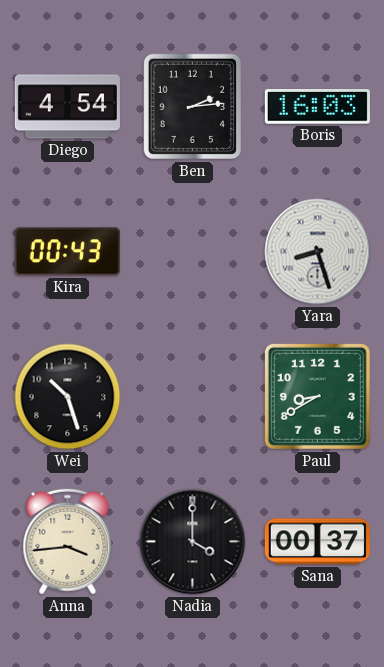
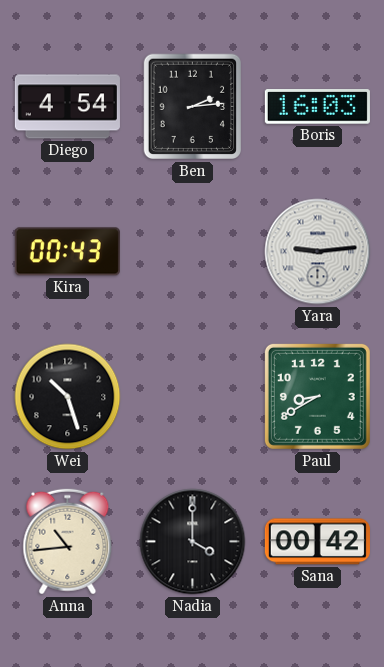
Yara: 8:27 -> 9:14 (318, 252)
Anna: 3:44 -> 10:44 (68, 542)
Sana: 00:37 -> 00:42 (317, 542)
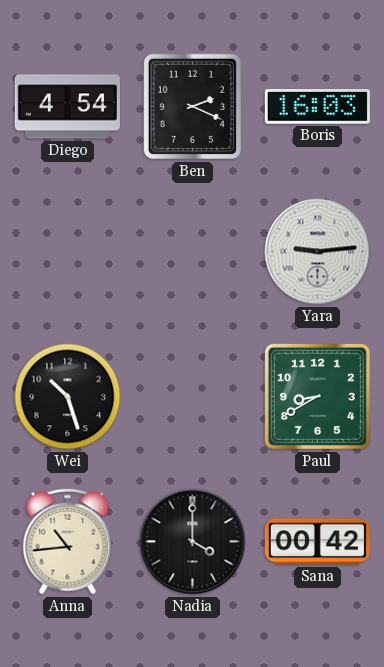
Ben: 2:14 -> 2:19 (192, 107)
Kira: 00:43 -> none (67, 252)
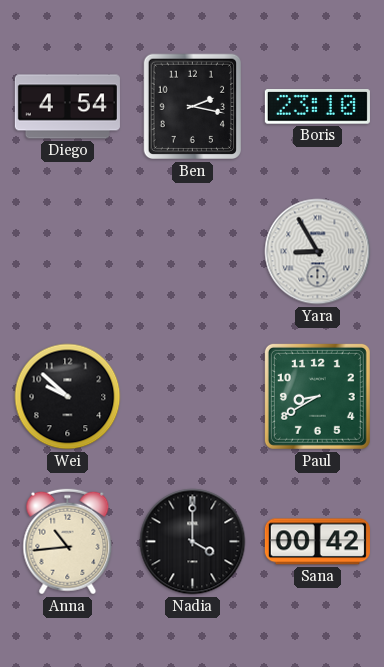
Ben: 2:19 -> 2:17 (192, 107)
Boris: 16:03 -> 23:10 (317, 107)
Yara: 9:14 -> 8:55 (318, 252)
Wei: 10:27 -> 9:52 (68, 397)
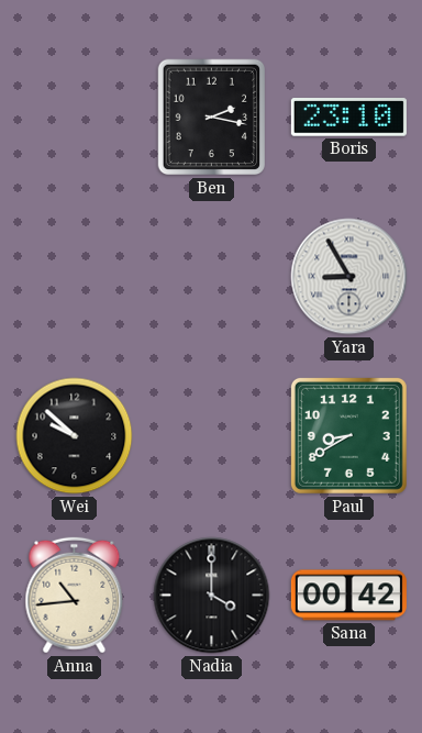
Diego: 4:54 -> none (67, 107)
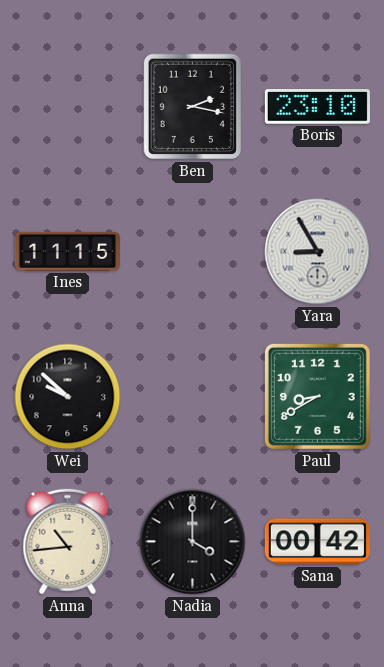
Ines: none -> 11:15 (67, 251)
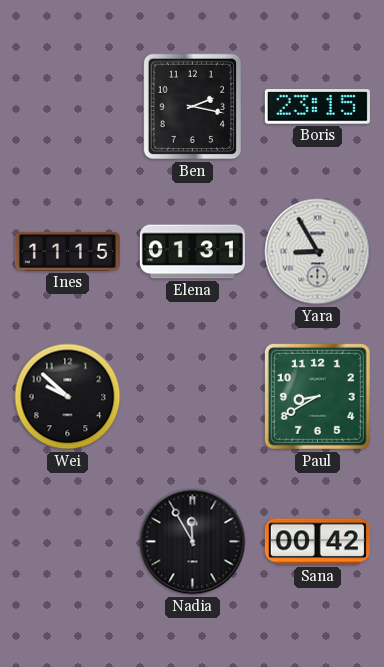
Boris: 23:10 -> 23:15 (317, 107)
Elena: none -> 01:31 (192, 252)
Anna: 10:44 -> none (68, 542)
Nadia: 4:00 -> 11:55 (193, 542)
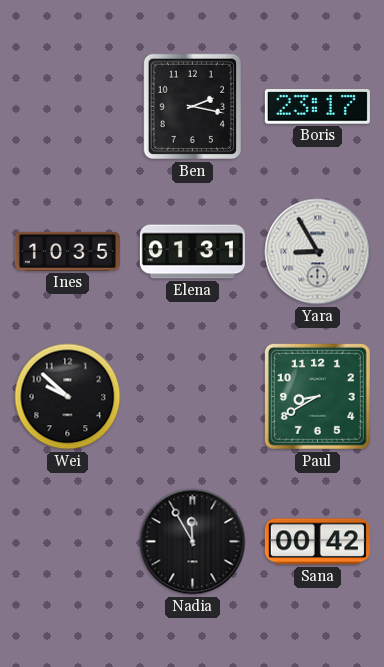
Boris: 23:15 -> 23:17 (317, 107)
Ines: 11:15 -> 10:35 (67, 251)
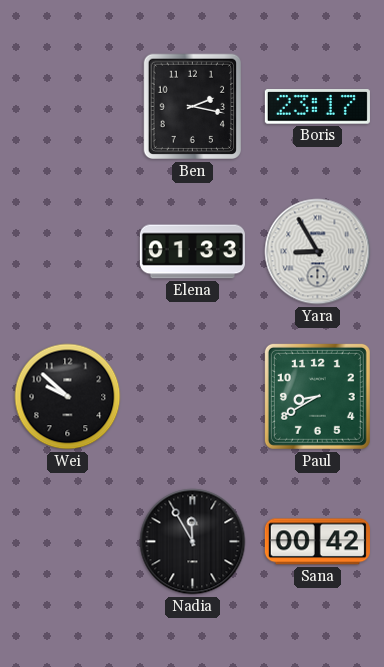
Ines: 10:35 -> none (67, 251)
Elena: 01:31 -> 01:33 (192, 252)
